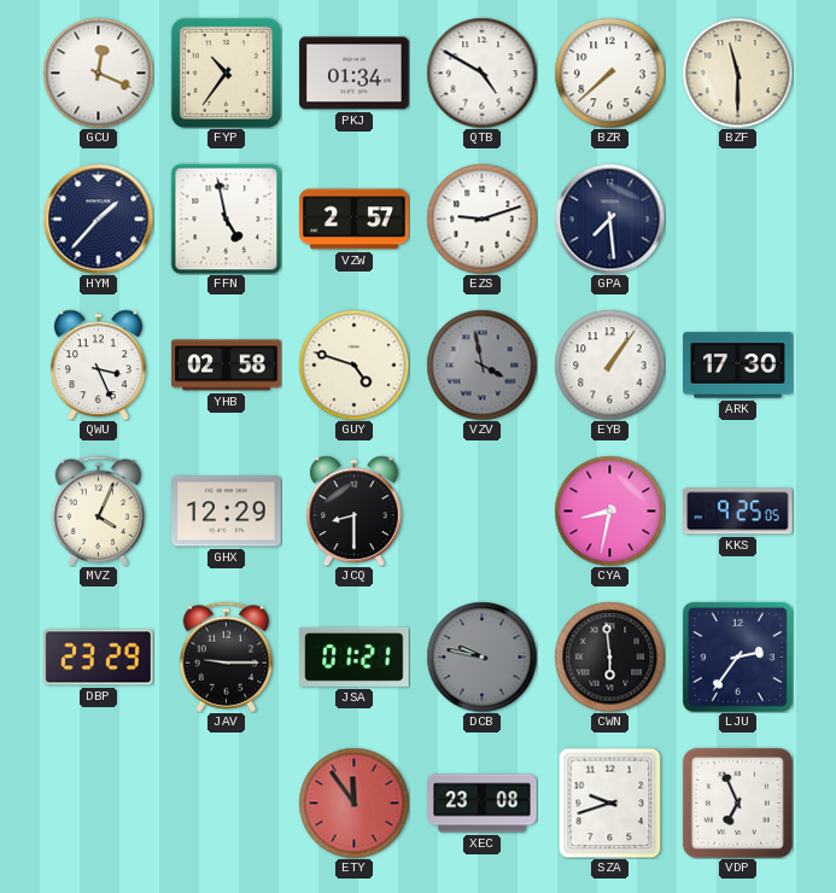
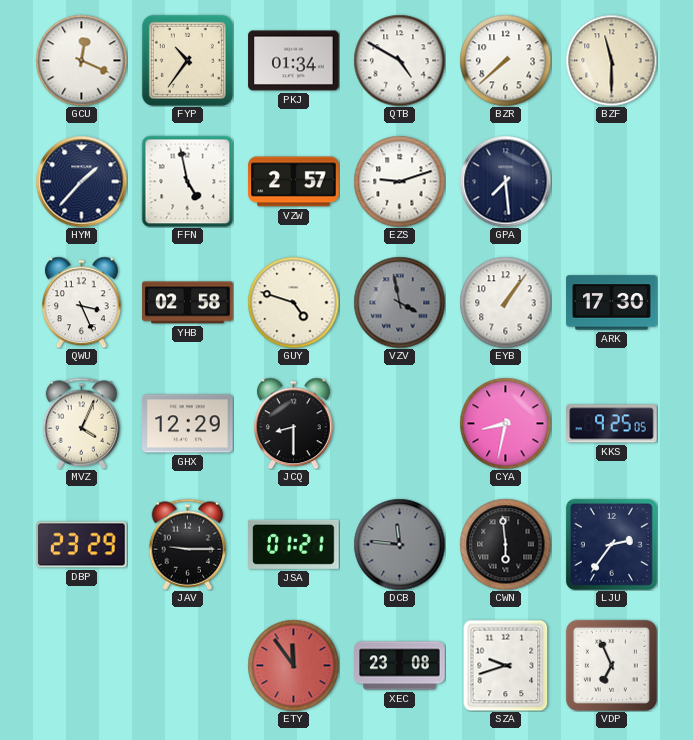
DCB: 9:47 -> 11:46 (399, 544)
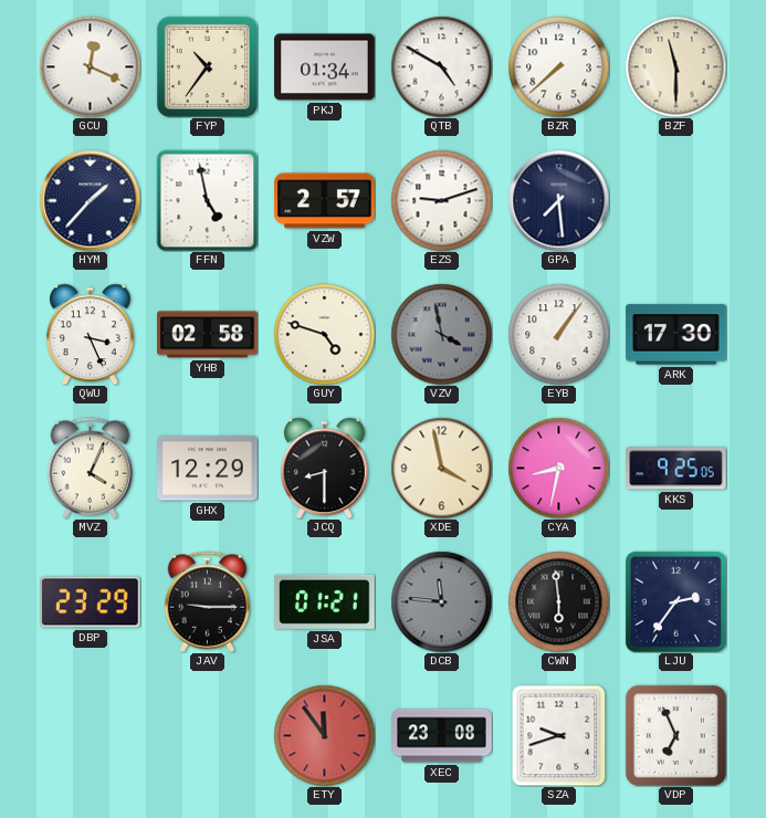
XDE: none -> 3:58 (441, 468)
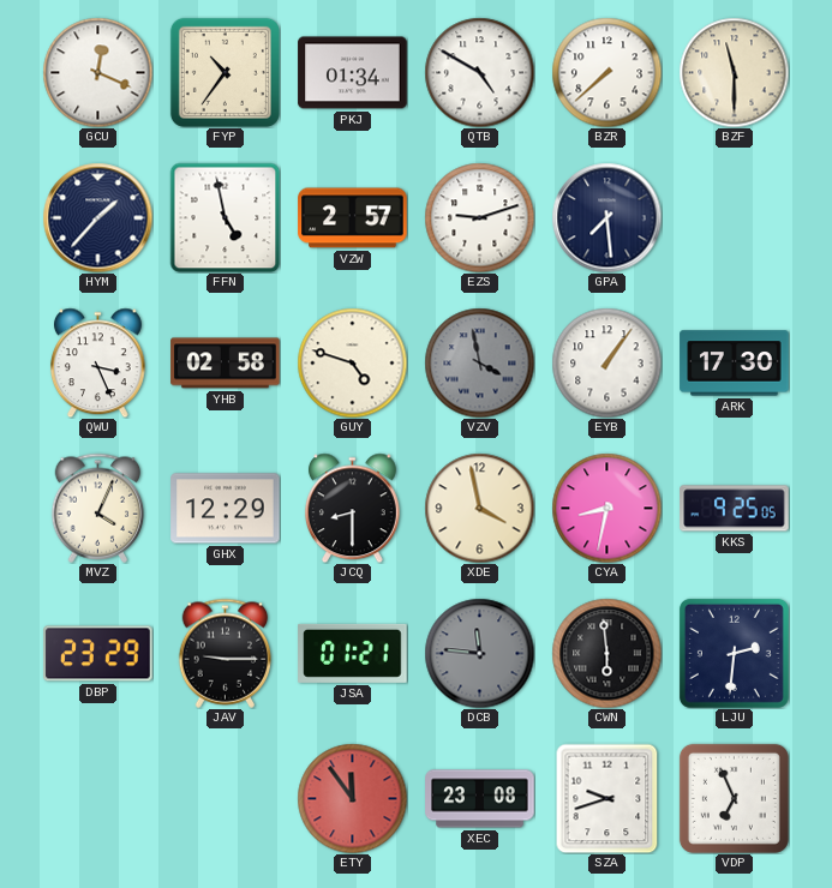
LJU: 2:36 -> 2:31 (734, 653)
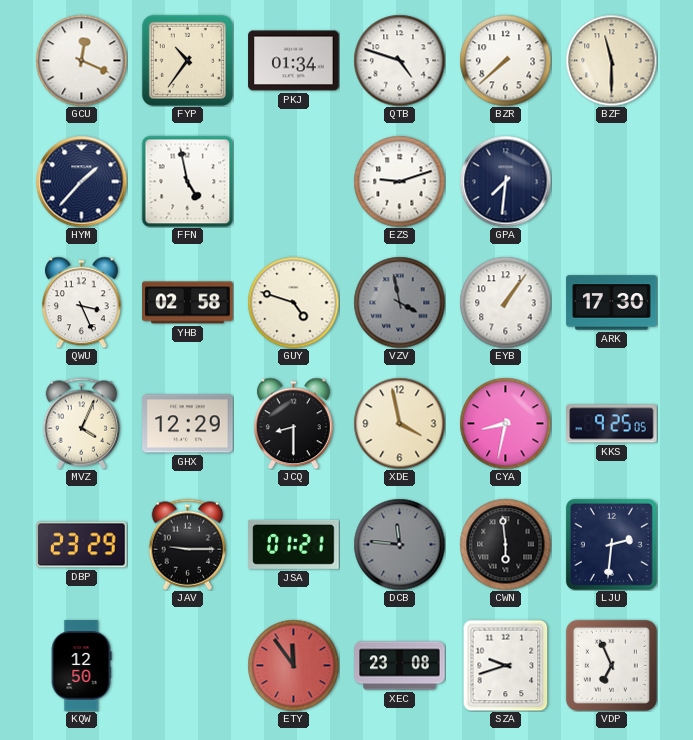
QTB: 4:50 -> 4:48 (399, 60)
VZW: 2:57 -> none (353, 218)
GPA: 7:29 -> 7:31 (505, 181)
KQW: none -> 12:50 (81, 666)
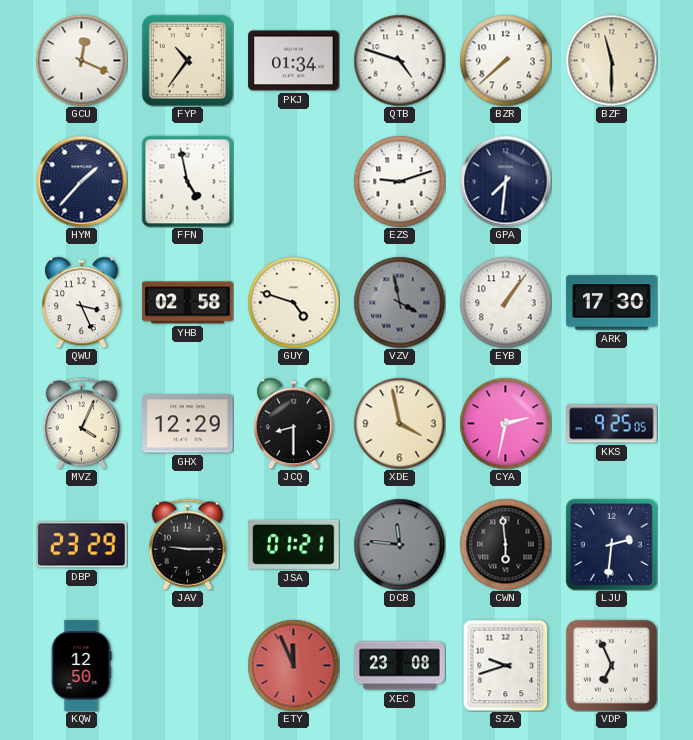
CYA: 8:32 -> 2:32 (505, 423)
ETY: 11:54 -> 11:56 (293, 665)
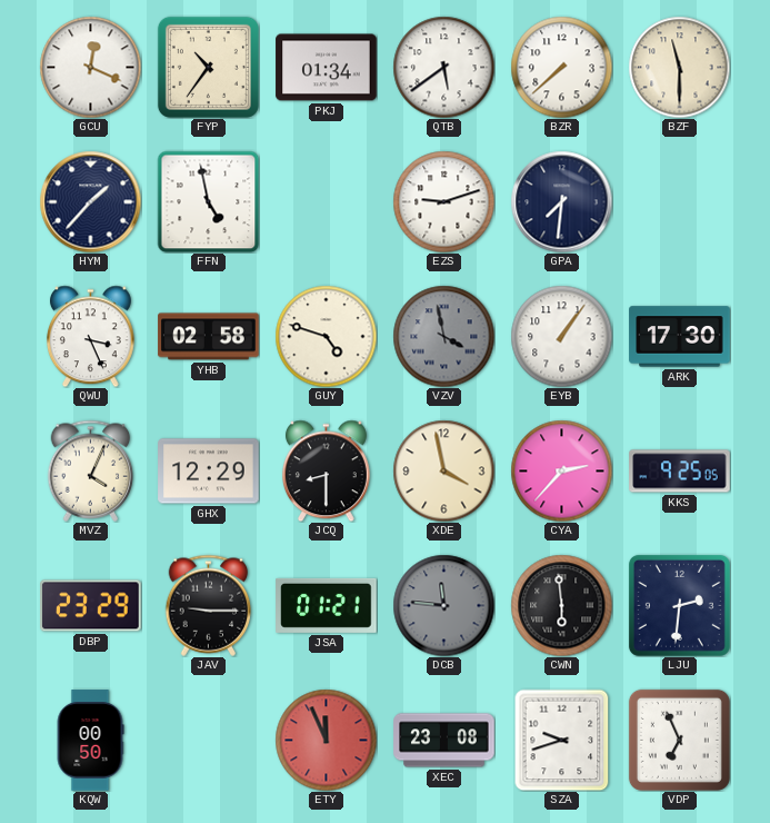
QTB: 4:48 -> 5:39 (443, 67)
CYA: 2:32 -> 2:37 (561, 470)
KQW: 12:50 -> 00:50 (90, 741)
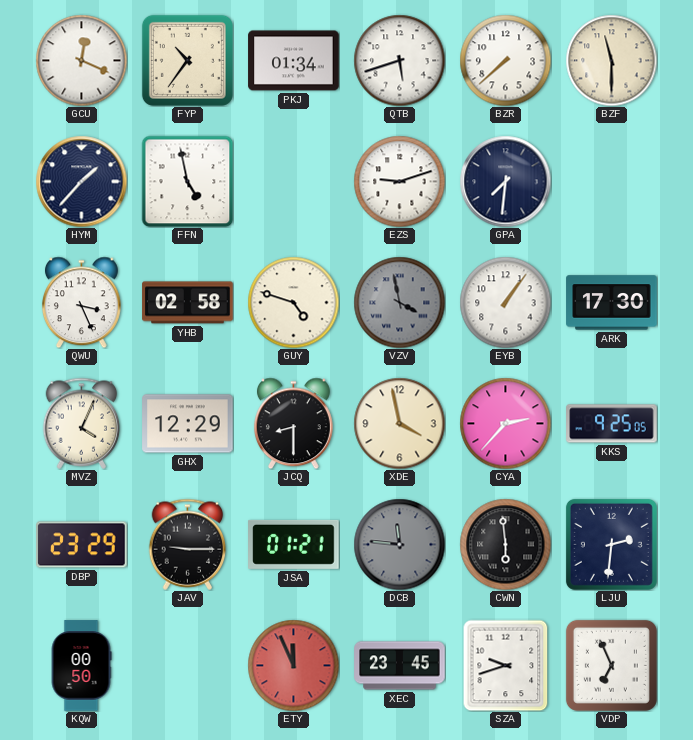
QTB: 5:39 -> 5:42 (399, 60)
XEC: 23:08 -> 23:45 (400, 666)
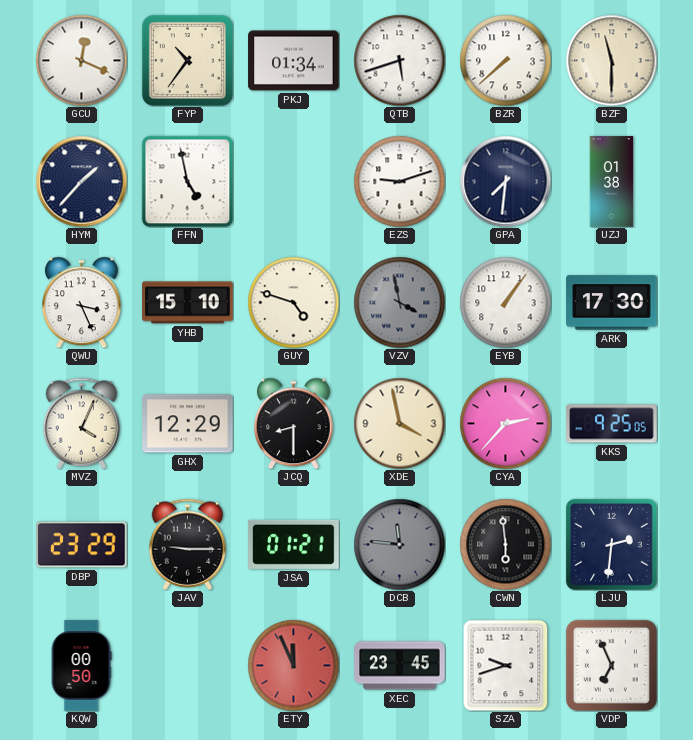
UZJ: none -> 01:38 (612, 182)
YHB: 02:58 -> 15:10 (188, 303)
